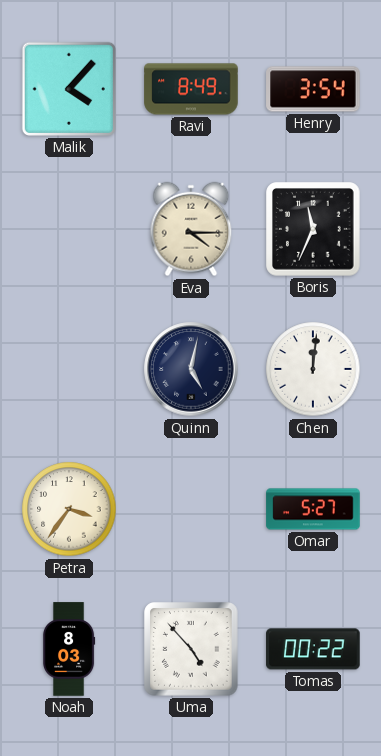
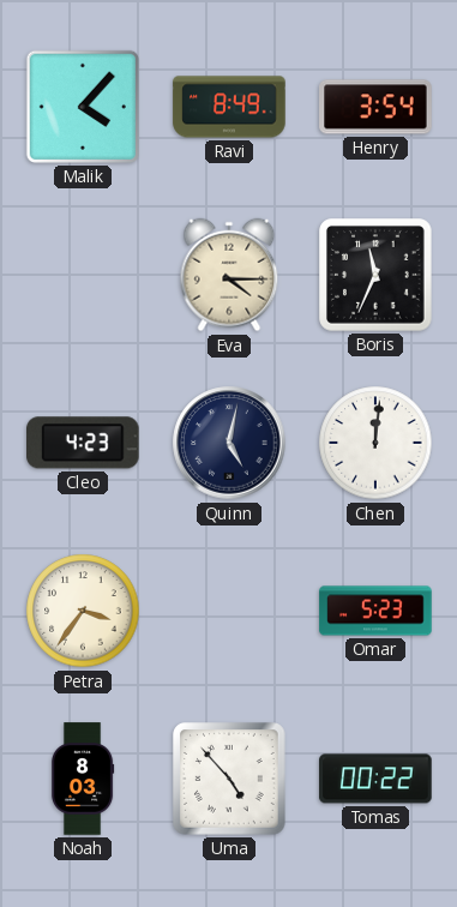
Cleo: none -> 4:23 (84, 443)
Omar: 5:27 -> 5:23 (375, 611)
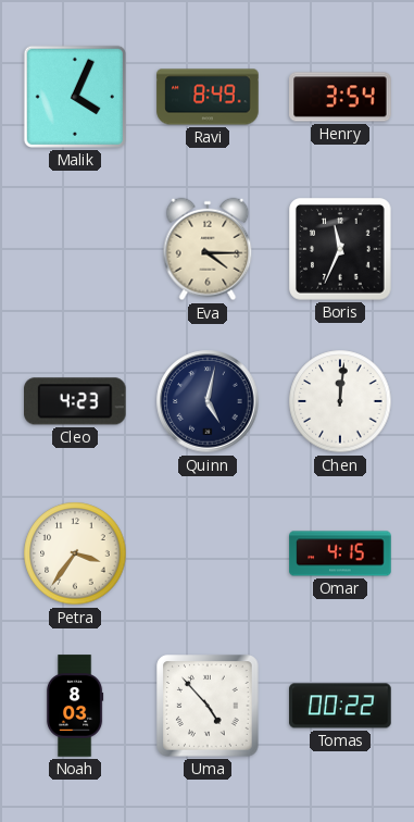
Malik: 4:07 -> 4:04 (75, 97)
Omar: 5:23 -> 4:15 (340, 553)
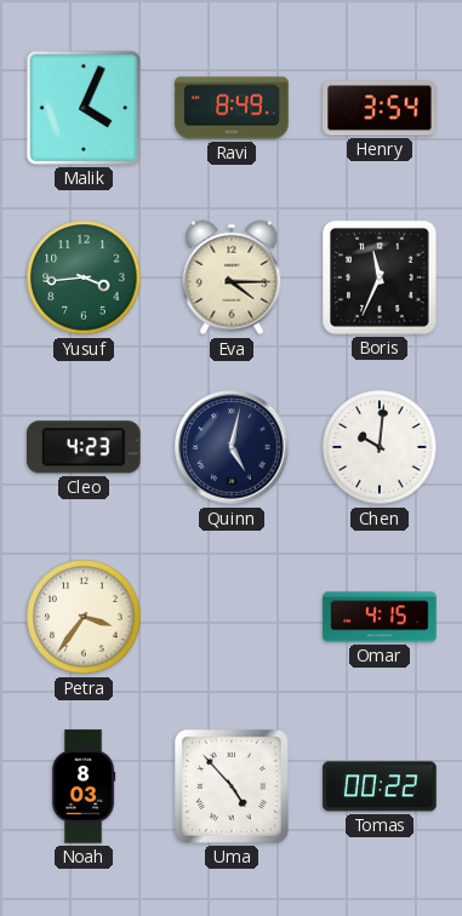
Yusuf: none -> 3:44 (84, 277)
Chen: 12:01 -> 10:01 (380, 447)
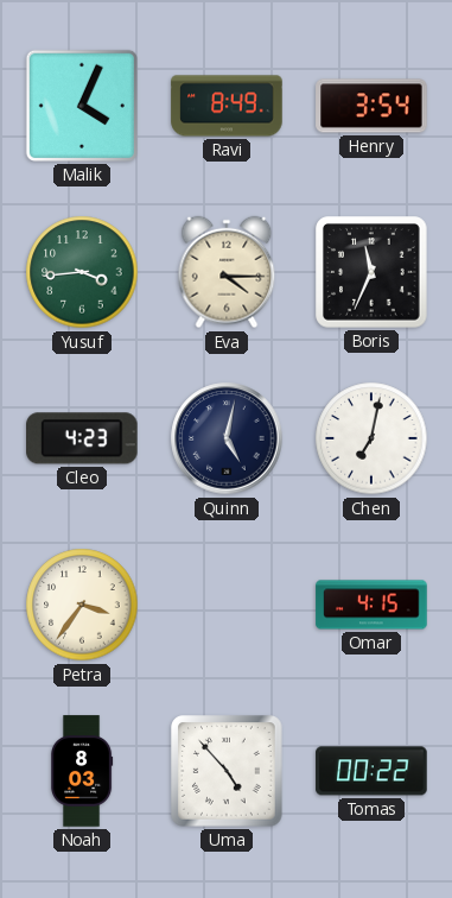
Chen: 10:01 -> 7:02 (371, 438)
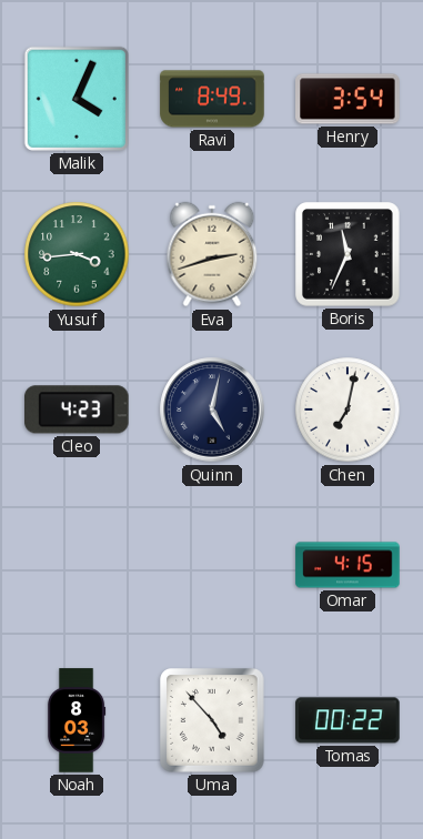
Eva: 4:15 -> 2:42 (212, 254)
Petra: 3:36 -> none (82, 605)
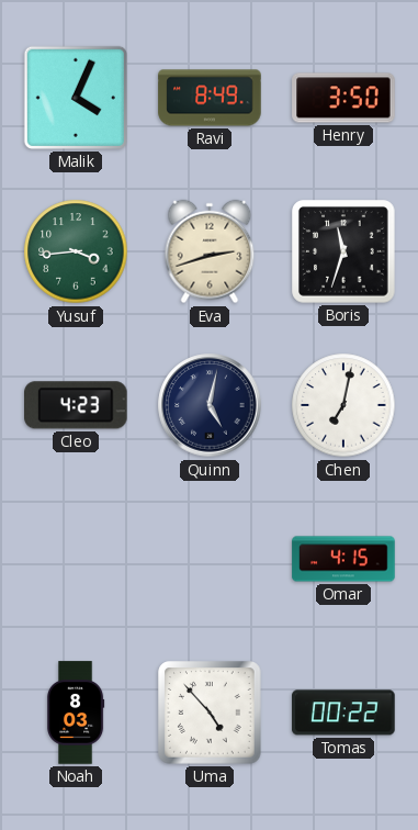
Henry: 3:54 -> 3:50 (343, 98)
Boris: 11:34 -> 11:33 (343, 251)
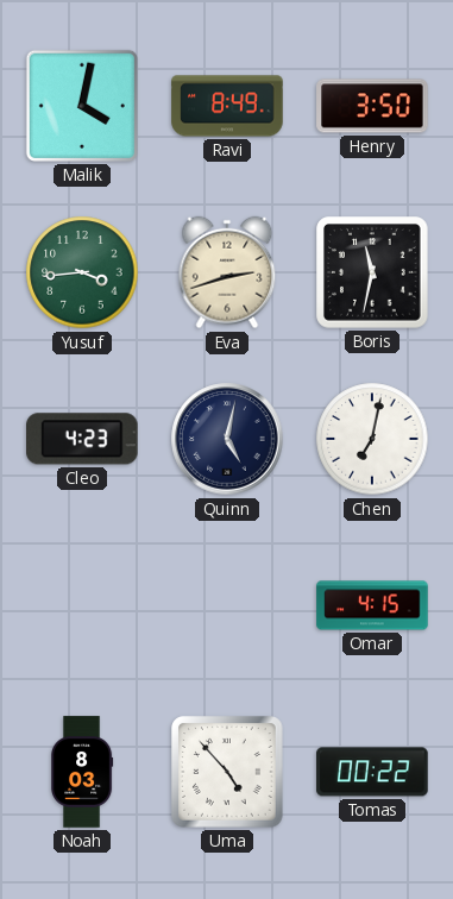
Malik: 4:04 -> 4:02 (82, 106)
Boris: 11:33 -> 11:32 (372, 272)
